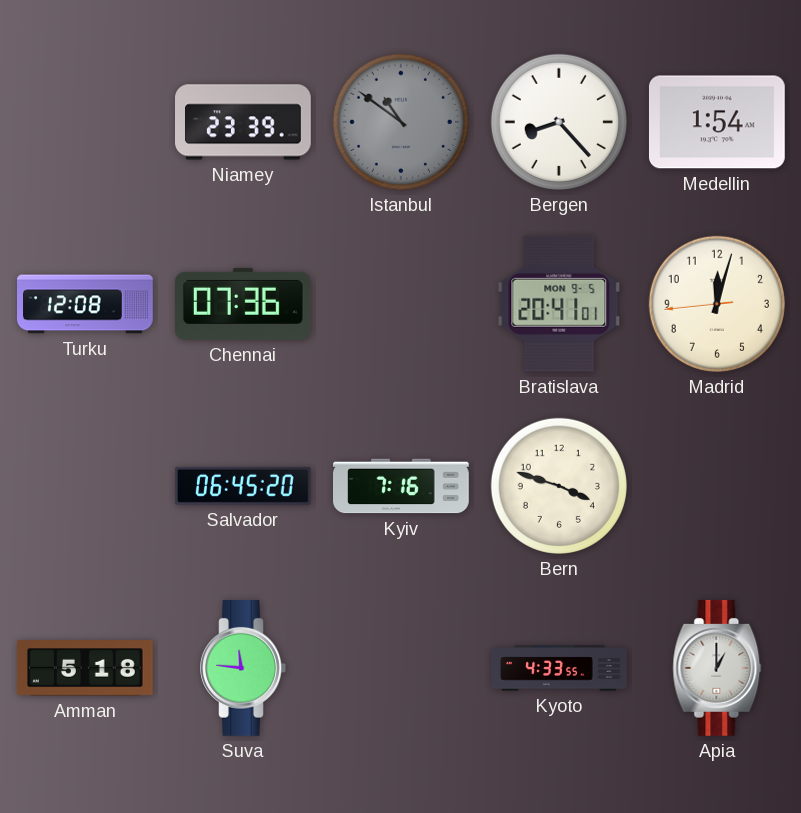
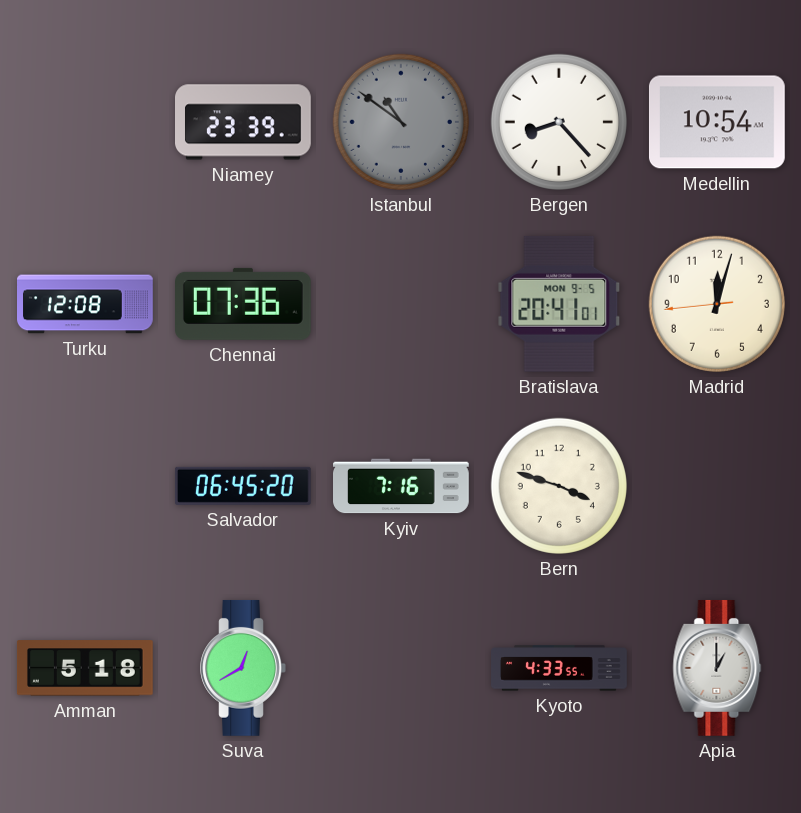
Medellin: 1:54 -> 10:54 (717, 122)
Suva: 11:46 -> 12:40 (243, 668)
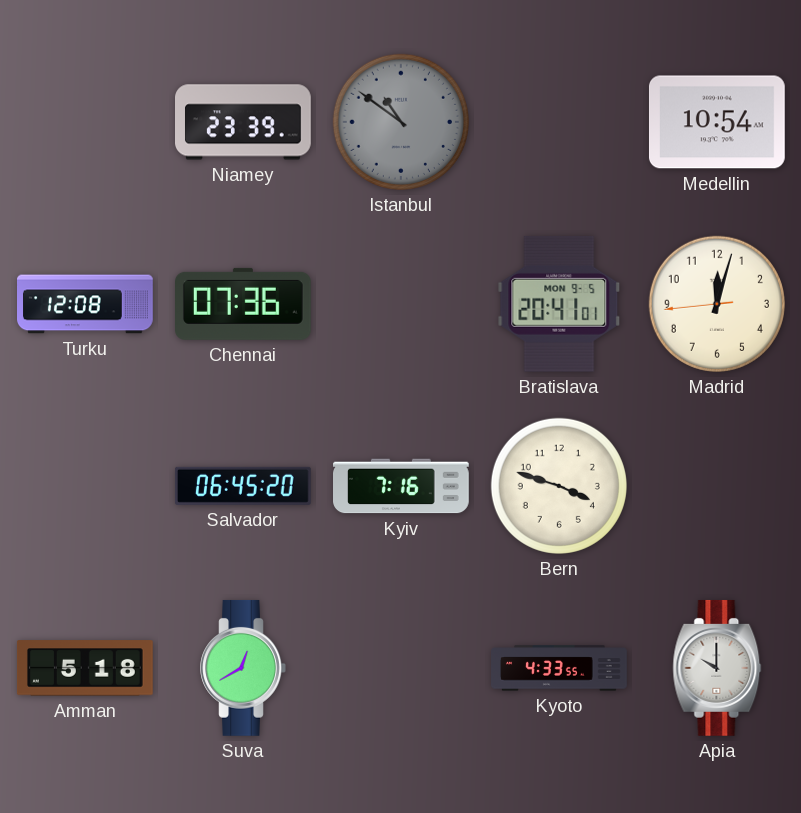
Bergen: 8:23 -> none (559, 122)
Apia: 1:00 -> 10:00 (717, 668)
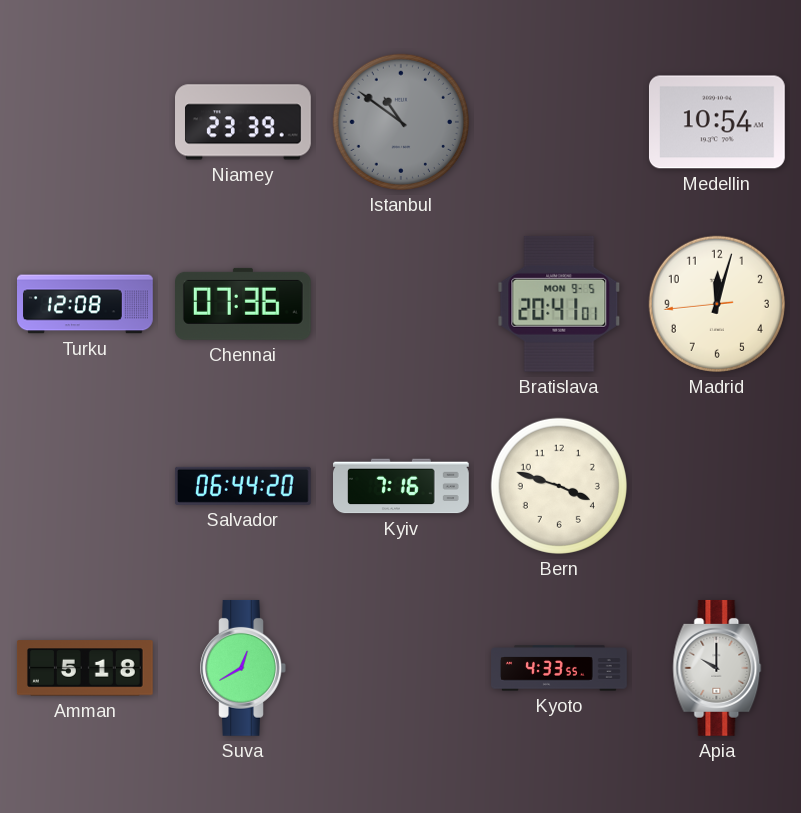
Salvador: 06:45 -> 06:44 (243, 486)
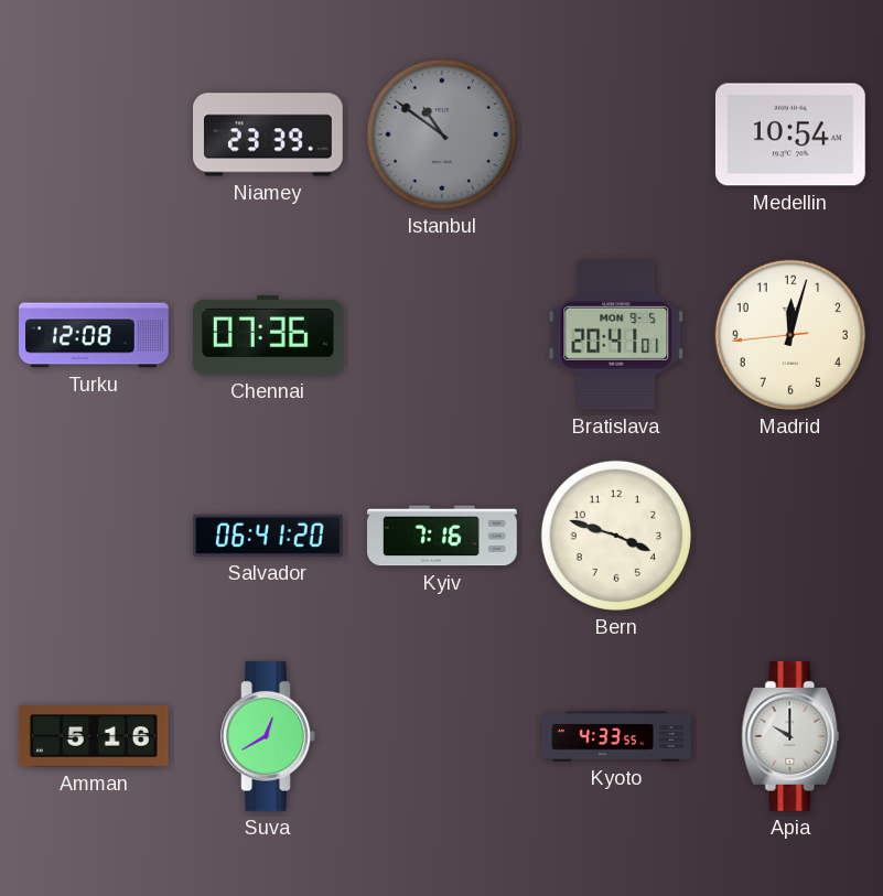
Salvador: 06:44 -> 06:41 (268, 536)
Amman: 5:18 -> 5:16 (94, 736)
